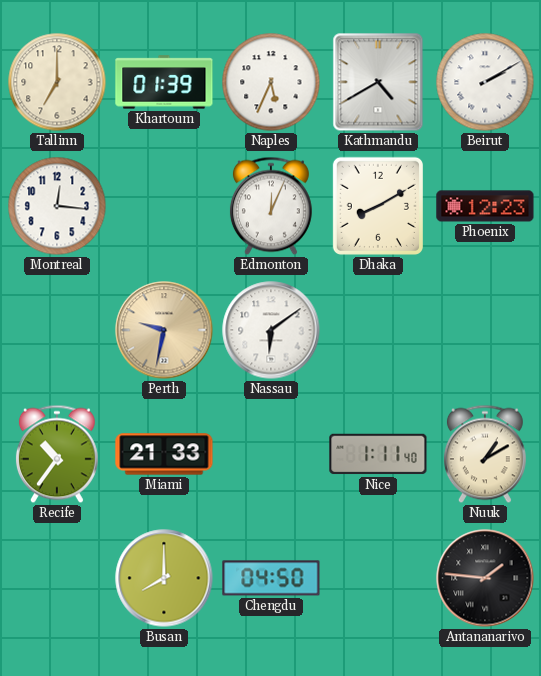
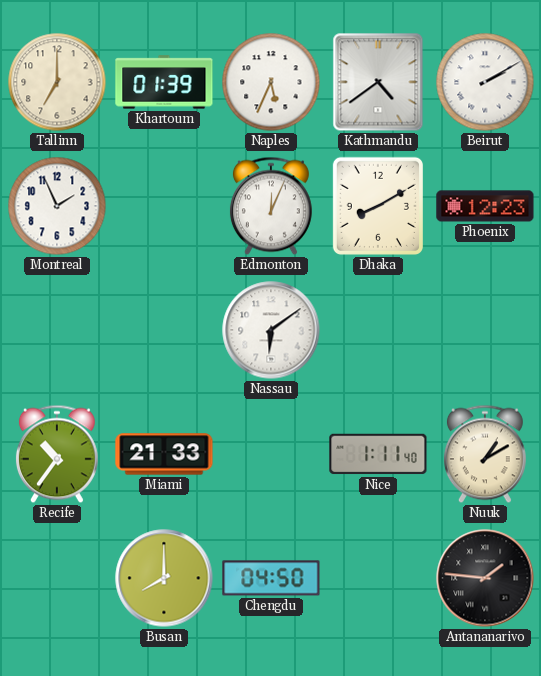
Kathmandu: 4:40 -> 4:39 (378, 82)
Montreal: 12:16 -> 1:56 (57, 206)
Perth: 9:32 -> none (164, 330)
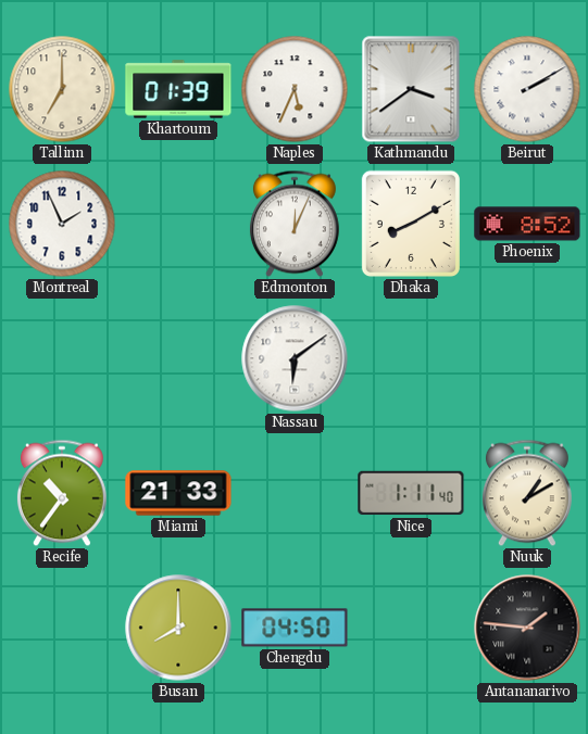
Kathmandu: 4:39 -> 3:39 (411, 89)
Phoenix: 12:23 -> 8:52 (527, 224)
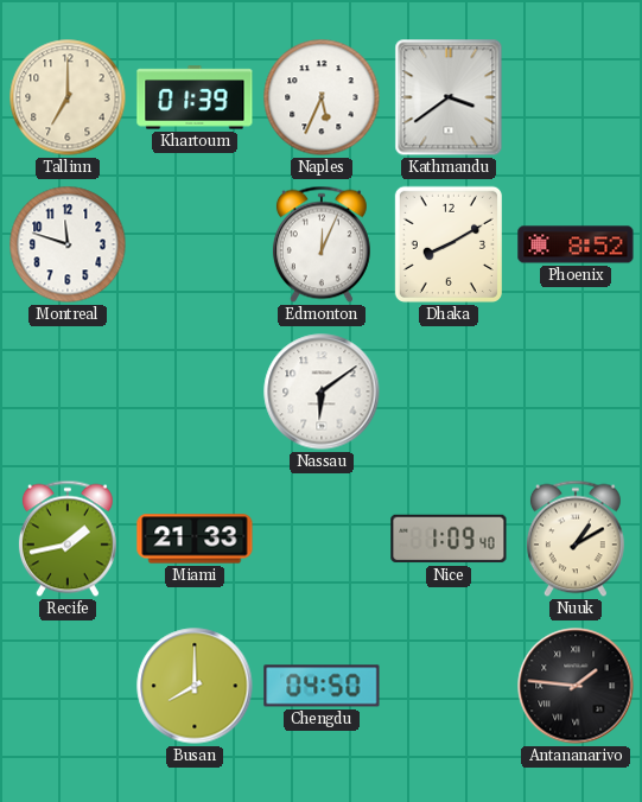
Beirut: 2:10 -> none (527, 89)
Montreal: 1:56 -> 11:48 (68, 244)
Recife: 10:36 -> 1:43 (68, 539)
Nice: 1:11 -> 1:09 (449, 539)
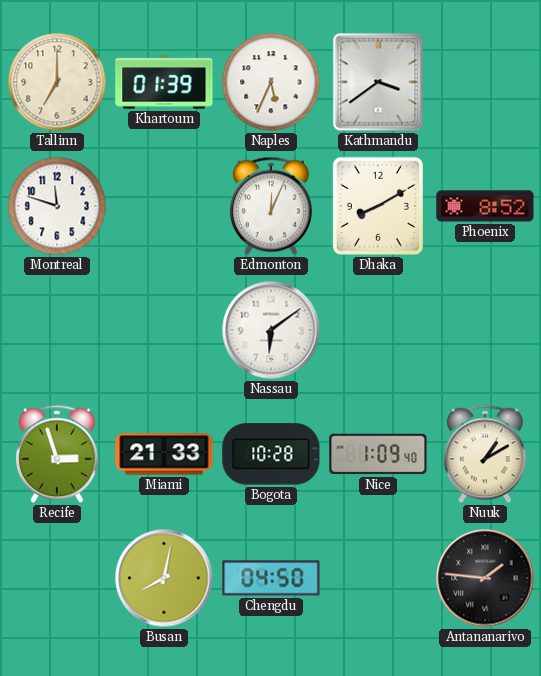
Recife: 1:43 -> 2:57 (57, 454)
Bogota: none -> 10:28 (271, 454)
Busan: 8:00 -> 8:02 (164, 578)
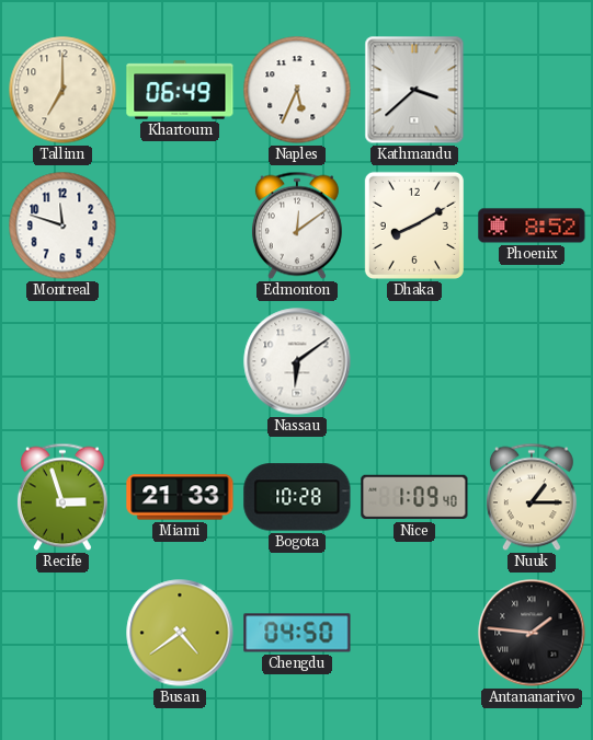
Khartoum: 01:39 -> 06:49 (180, 90)
Kathmandu: 3:39 -> 3:38 (414, 90)
Edmonton: 12:04 -> 12:09 (297, 226)
Nuuk: 1:10 -> 1:15 (532, 497)
Busan: 8:02 -> 4:39 (180, 633)
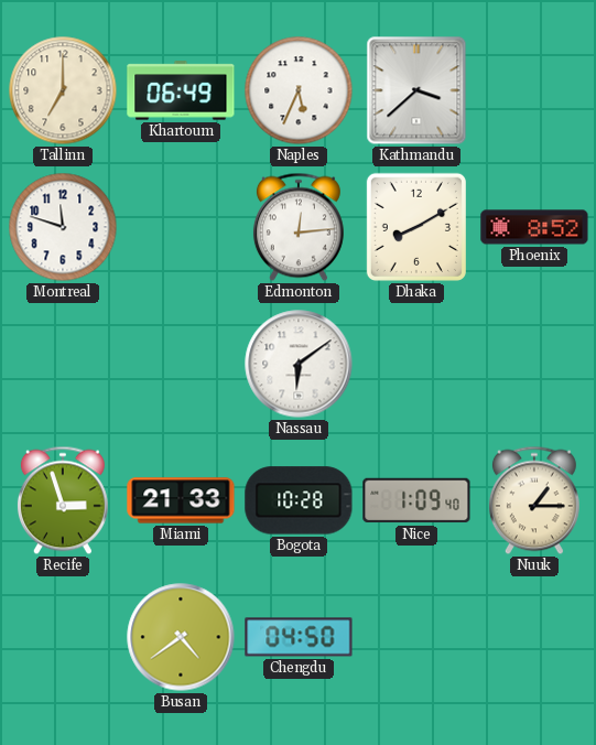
Edmonton: 12:09 -> 12:14 (299, 227)
Antananarivo: 1:46 -> none (532, 633)
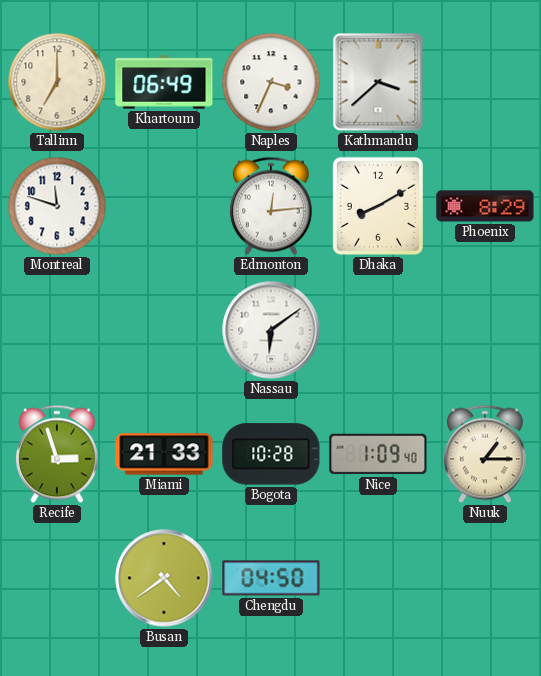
Naples: 5:34 -> 3:34 (271, 82)
Phoenix: 8:52 -> 8:29 (485, 206)
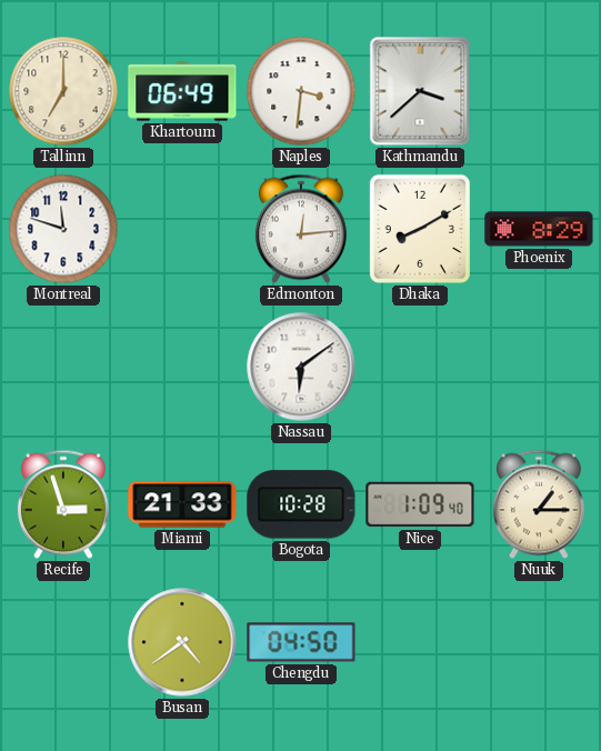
Naples: 3:34 -> 3:31 (301, 91)
